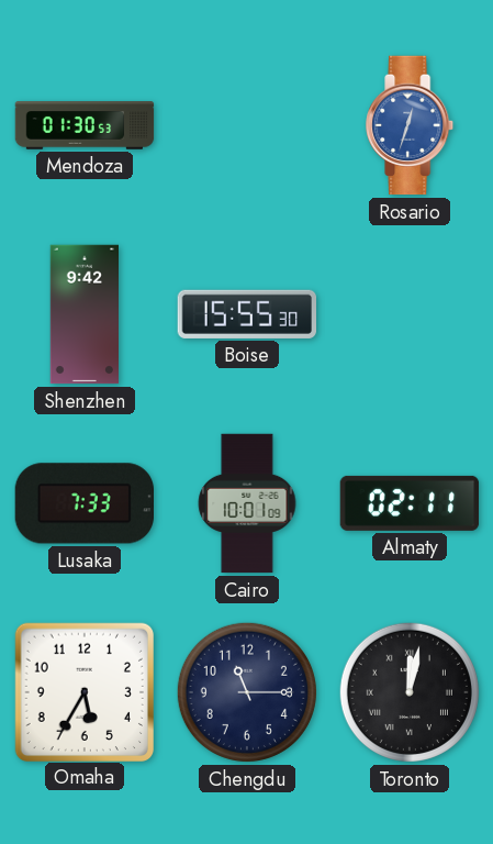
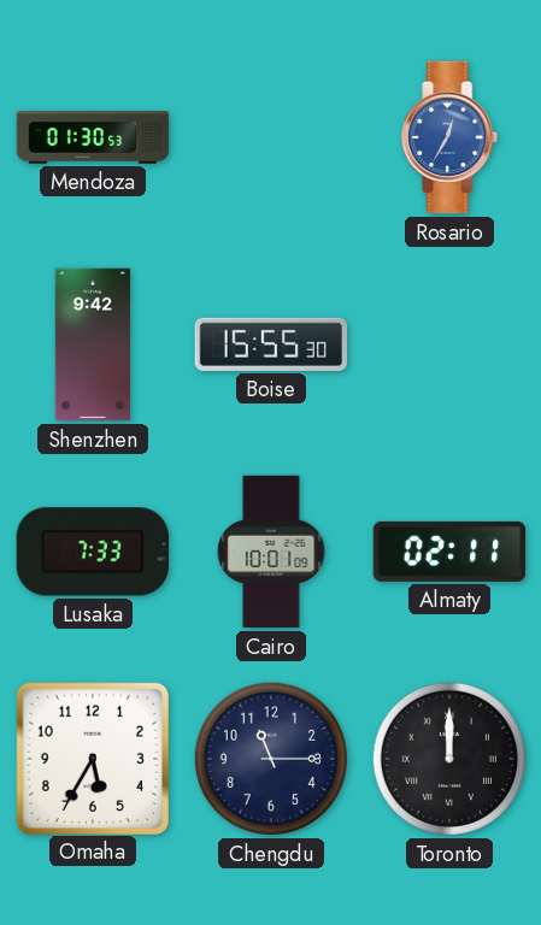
Rosario: 12:33 -> 12:35 (451, 137)
Toronto: 12:02 -> 12:00 (449, 759)
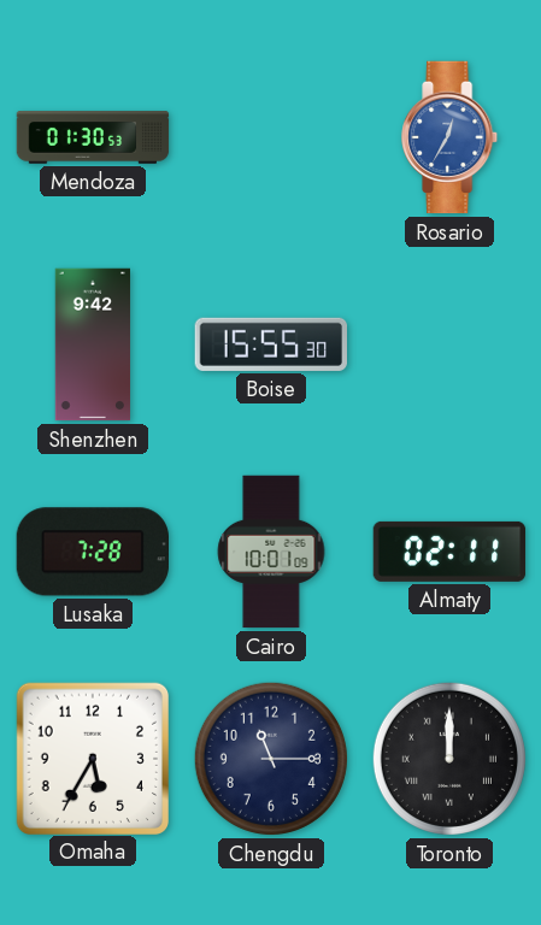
Lusaka: 7:33 -> 7:28 (92, 552)
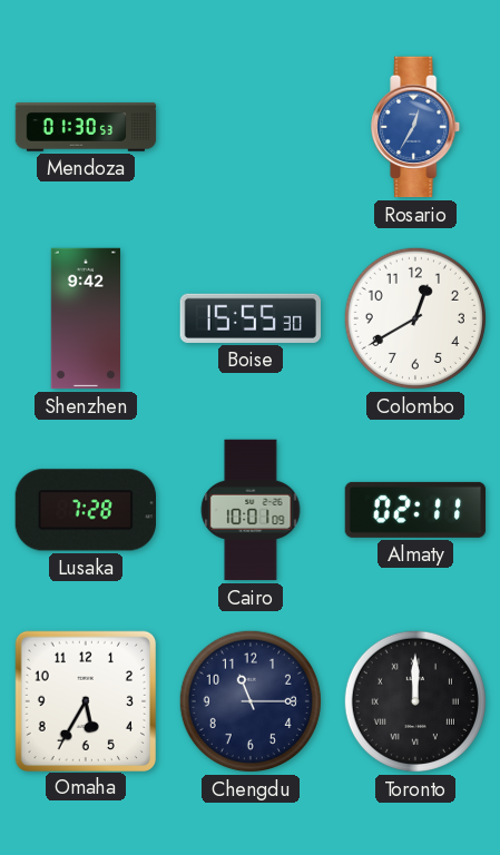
Colombo: none -> 12:40 (415, 318)
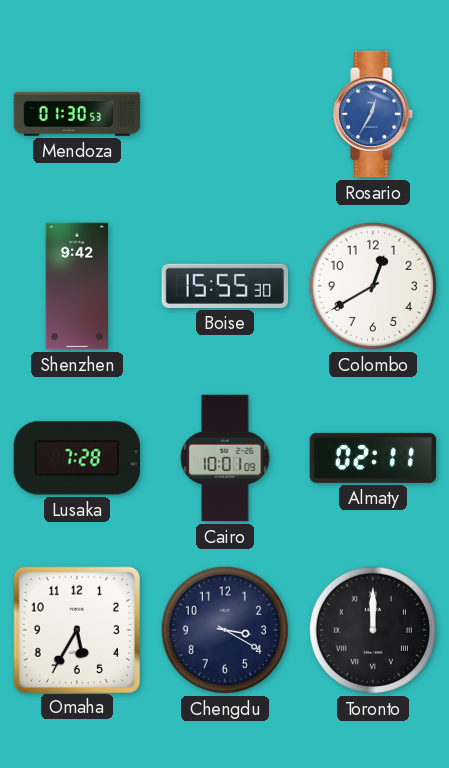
Chengdu: 11:15 -> 3:20 (225, 630)
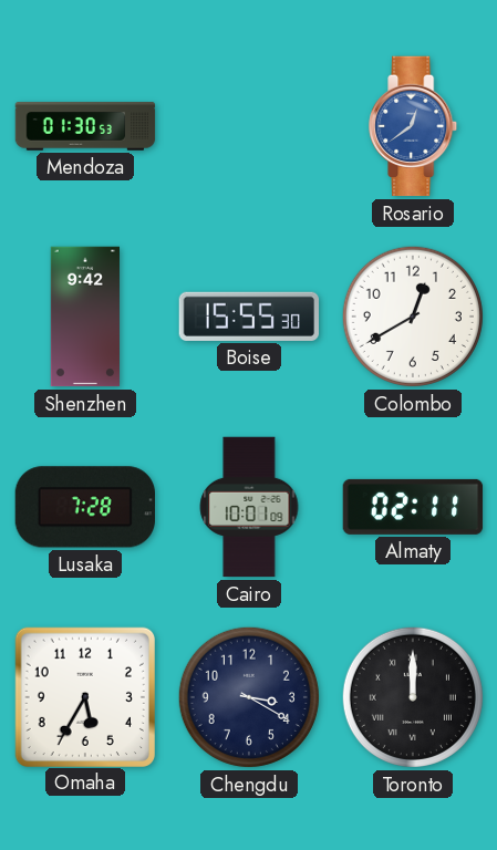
Rosario: 12:35 -> 12:39 (414, 126)
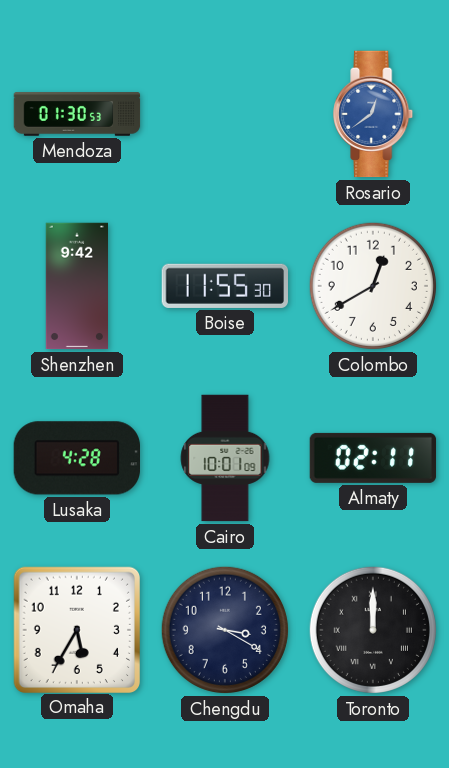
Boise: 15:55 -> 11:55 (224, 286)
Lusaka: 7:28 -> 4:28 (76, 458)
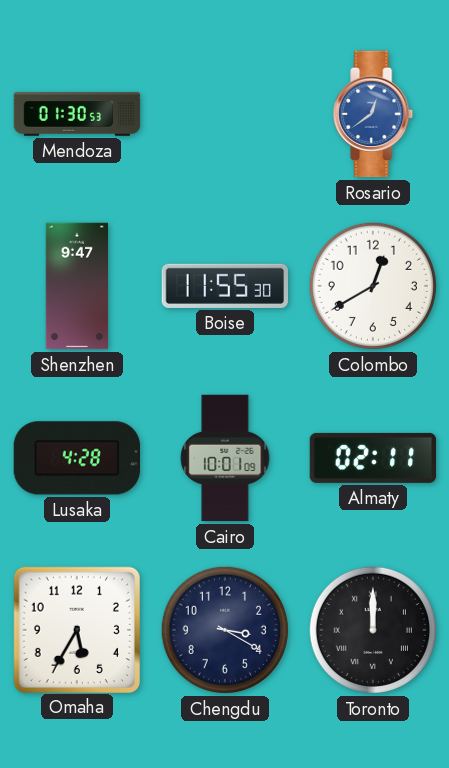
Shenzhen: 9:42 -> 9:47 (76, 286)
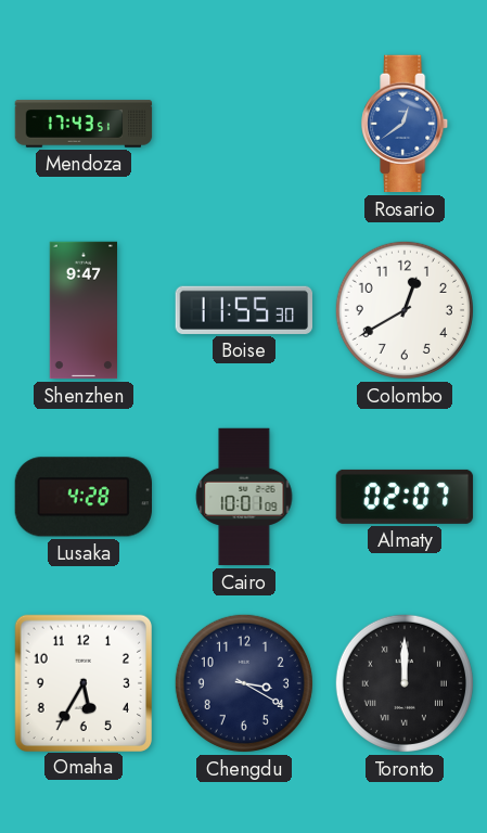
Mendoza: 01:30 -> 17:43 (84, 124)
Almaty: 02:11 -> 02:07 (405, 497)
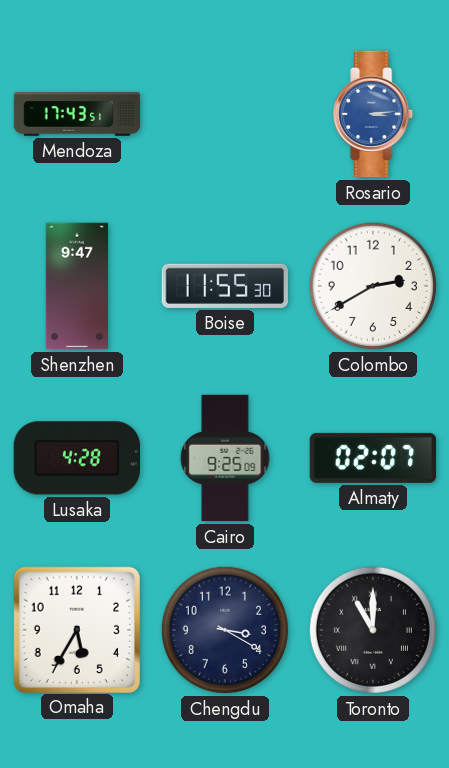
Rosario: 12:39 -> 3:14 (374, 114)
Colombo: 12:40 -> 2:40 (373, 286)
Cairo: 10:01 -> 9:25 (225, 458)
Toronto: 12:00 -> 11:00 (373, 630)
